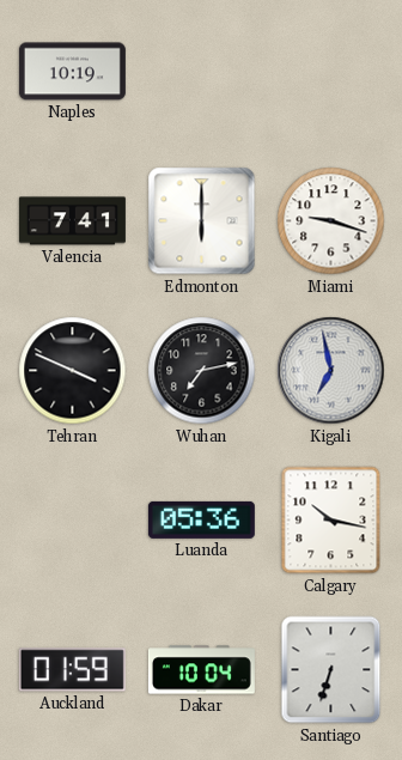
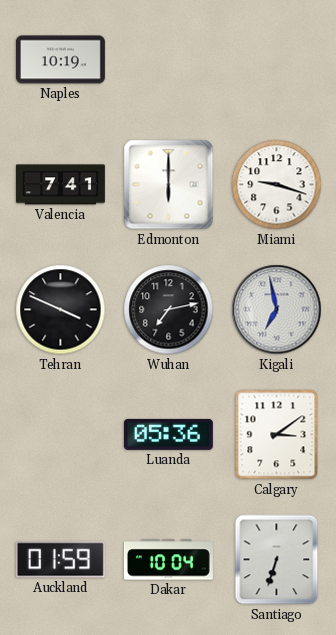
Calgary: 10:17 -> 3:09 (277, 435)
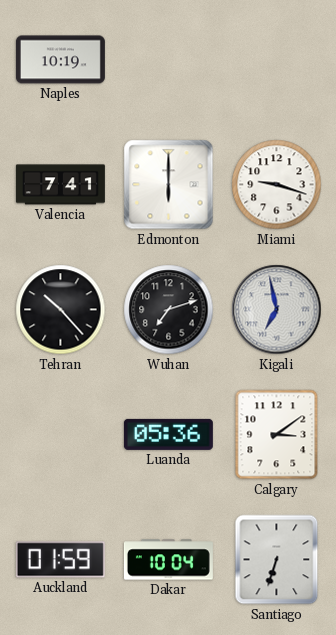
Tehran: 3:49 -> 10:23 (61, 310)
Wuhan: 7:13 -> 7:12 (169, 310)
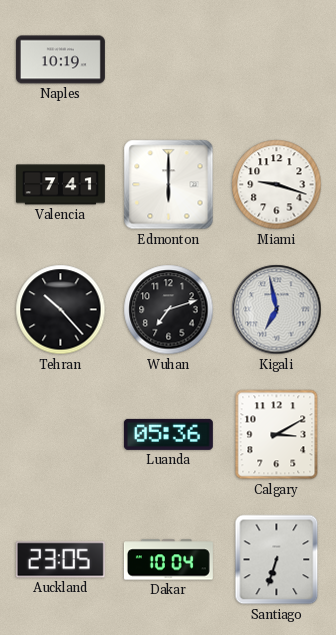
Calgary: 3:09 -> 3:10 (277, 435)
Auckland: 01:59 -> 23:05 (60, 560)
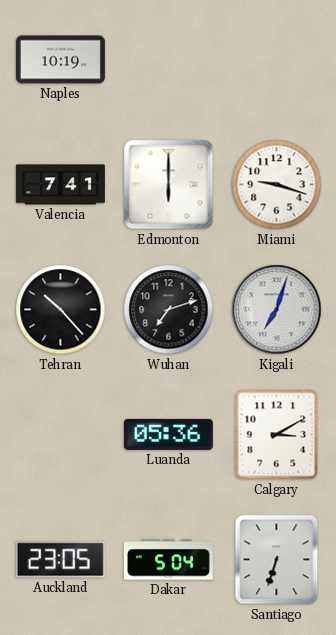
Kigali: 6:58 -> 7:03 (277, 310)
Dakar: 10:04 -> 5:04 (168, 560)
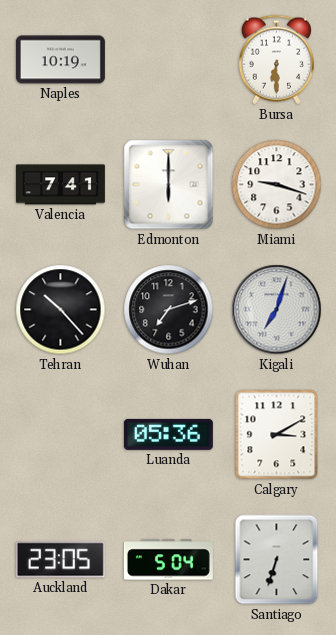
Bursa: none -> 6:30 (276, 60)
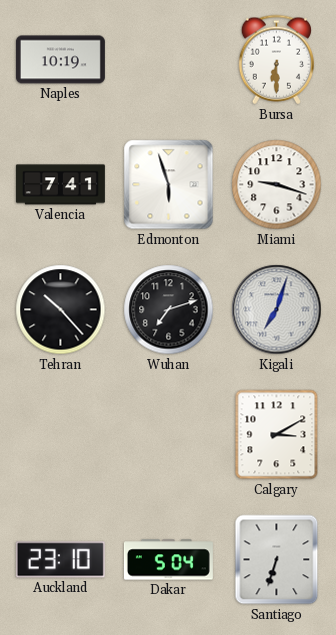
Edmonton: 6:00 -> 5:57 (169, 185)
Luanda: 05:36 -> none (168, 434)
Auckland: 23:05 -> 23:10 (60, 560)
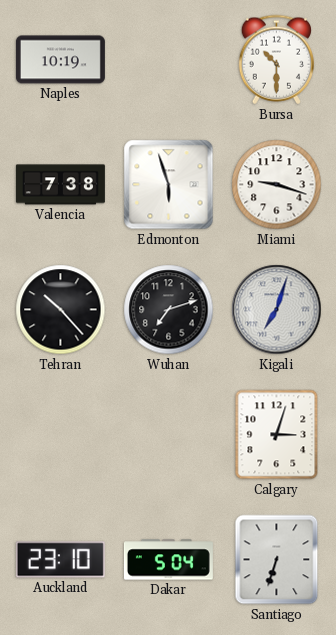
Bursa: 6:30 -> 10:30 (276, 60)
Valencia: 7:41 -> 7:38 (60, 185)
Calgary: 3:10 -> 3:03 (277, 435)
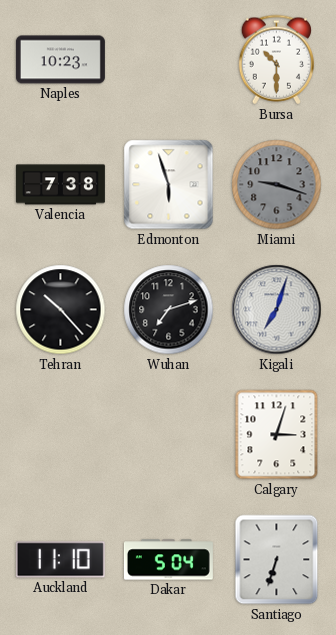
Naples: 10:19 -> 10:23 (60, 60)
Miami dial: white -> grey (277, 185)
Auckland: 23:10 -> 11:10 (60, 560)
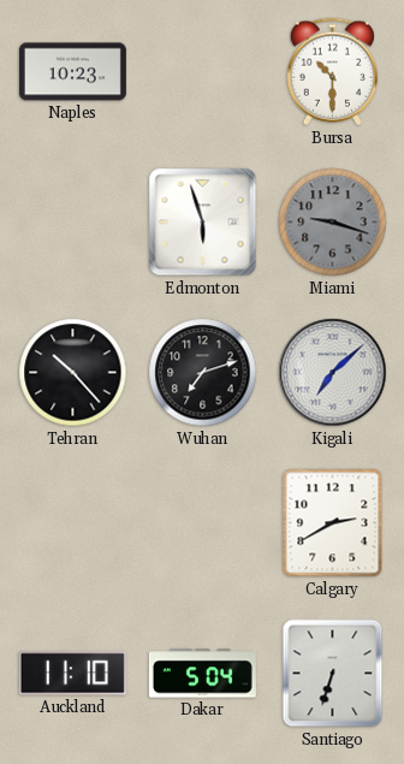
Valencia: 7:38 -> none (60, 185)
Kigali: 7:03 -> 7:08 (333, 373)
Calgary: 3:03 -> 2:40 (333, 523)
